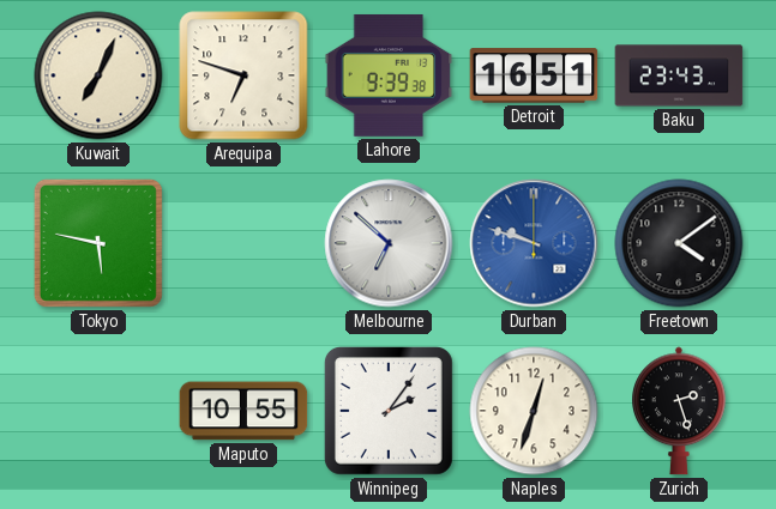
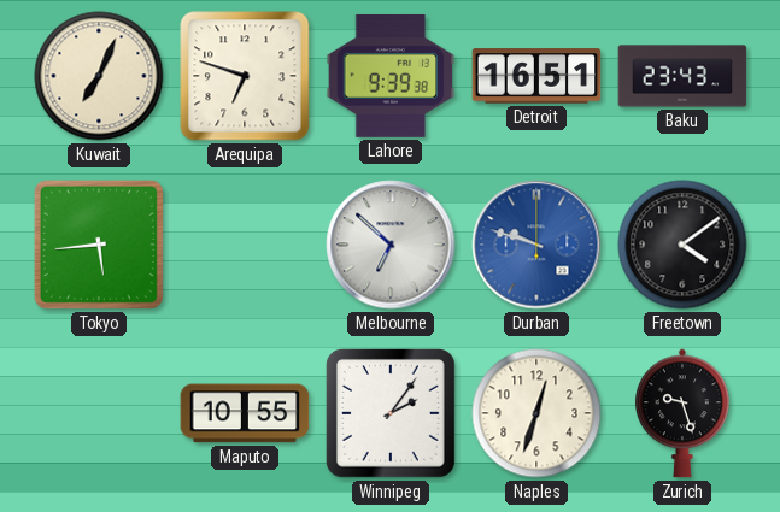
Tokyo: 5:47 -> 5:44 (99, 245)
Zurich: 2:27 -> 9:27 (684, 413)
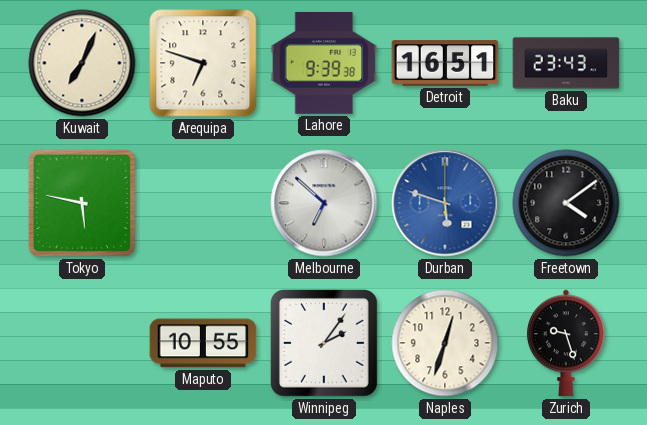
Tokyo: 5:44 -> 5:47 (82, 203)
Durban: 9:48 -> 5:48 (445, 203)
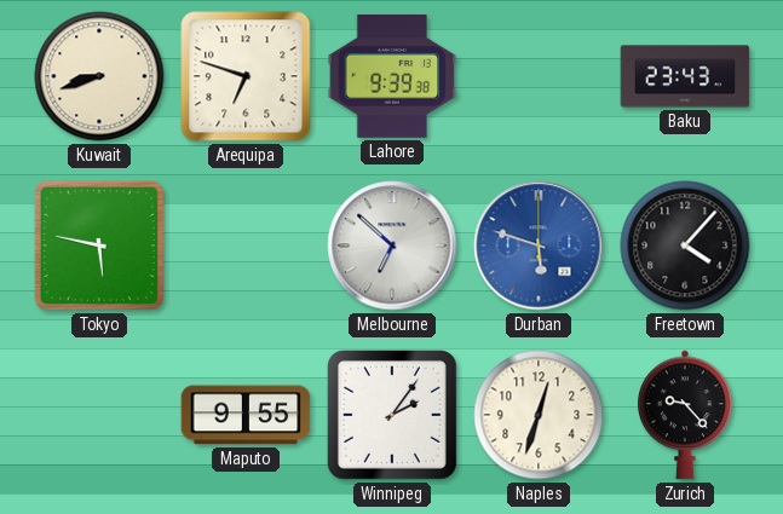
Kuwait: 7:04 -> 8:42 (99, 76)
Detroit: 16:51 -> none (445, 63)
Freetown: 4:09 -> 4:07 (685, 246)
Maputo: 10:55 -> 9:55 (246, 415)
Zurich: 9:27 -> 9:23 (686, 415)
